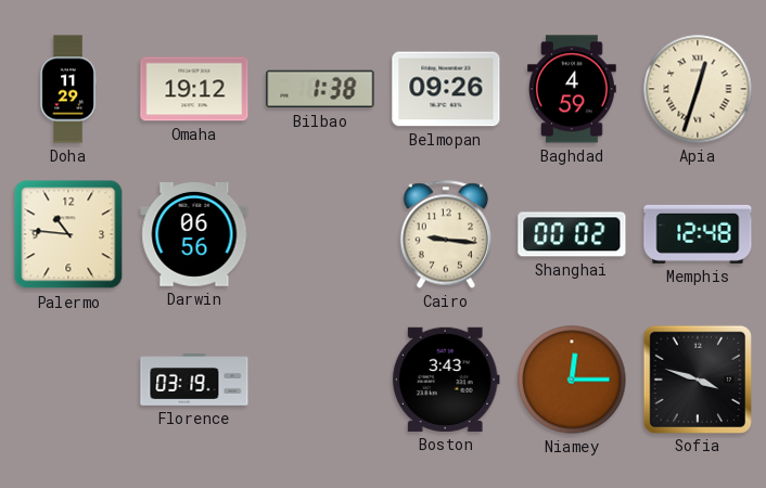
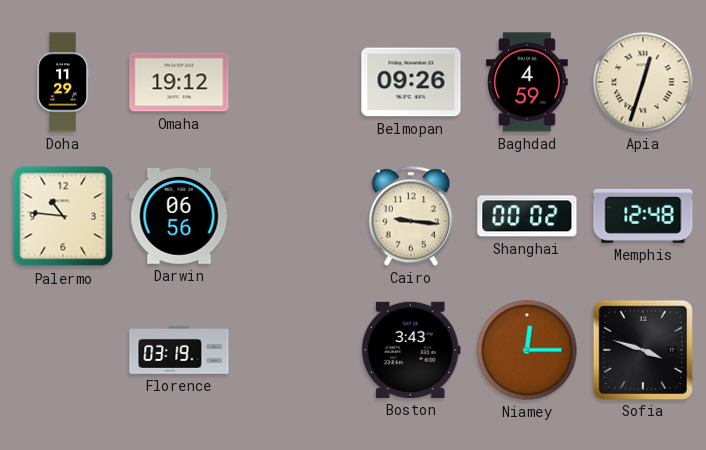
Bilbao: 1:38 -> none (320, 89)
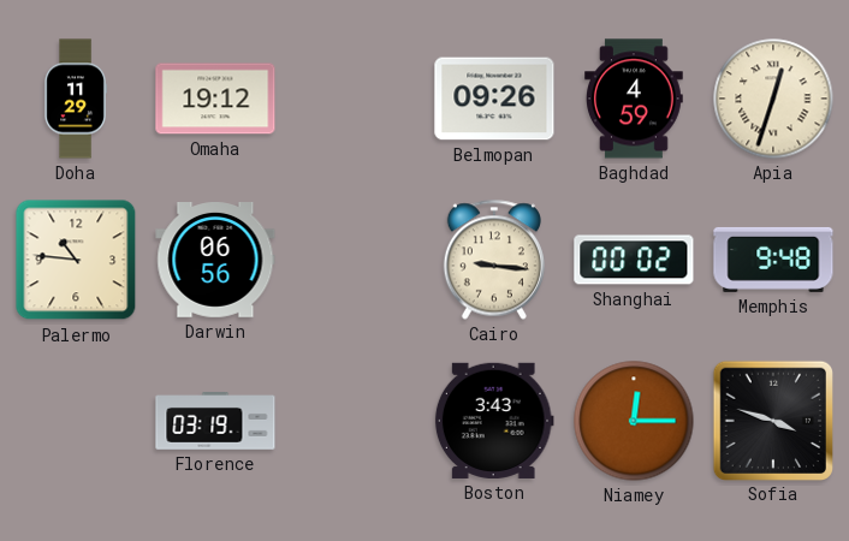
Memphis: 12:48 -> 9:48 (773, 260)
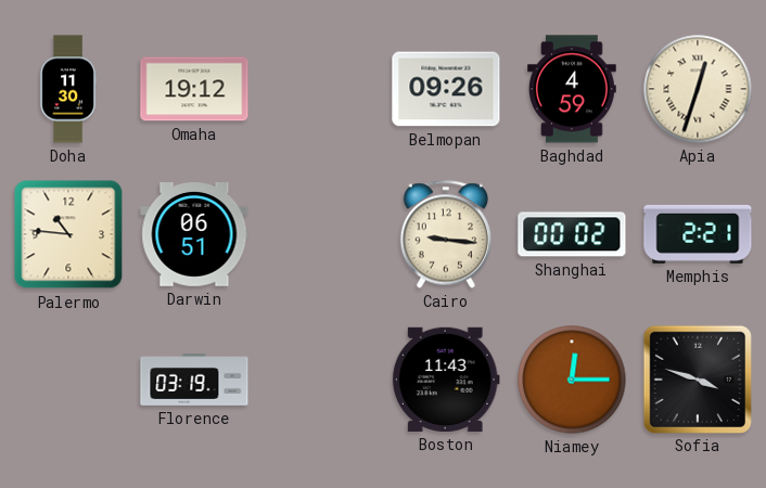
Doha: 11:29 -> 11:30 (68, 89)
Darwin: 06:56 -> 06:51 (194, 235)
Memphis: 9:48 -> 2:21 (698, 234)
Boston: 3:43 -> 11:43 (446, 380)
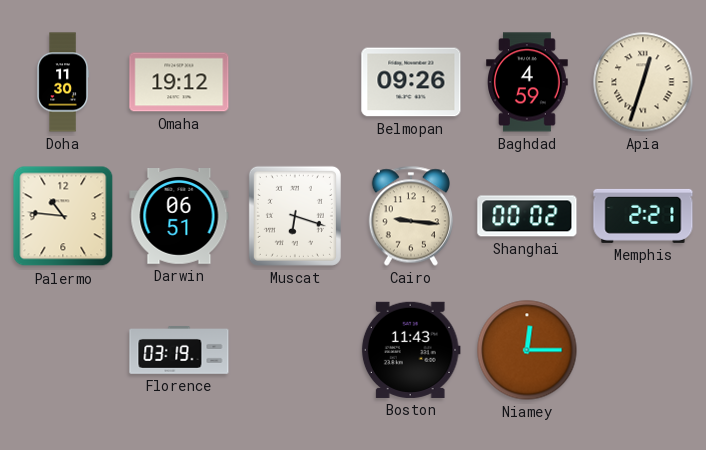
Muscat: none -> 6:18 (295, 216)
Sofia: 3:48 -> none (697, 378)
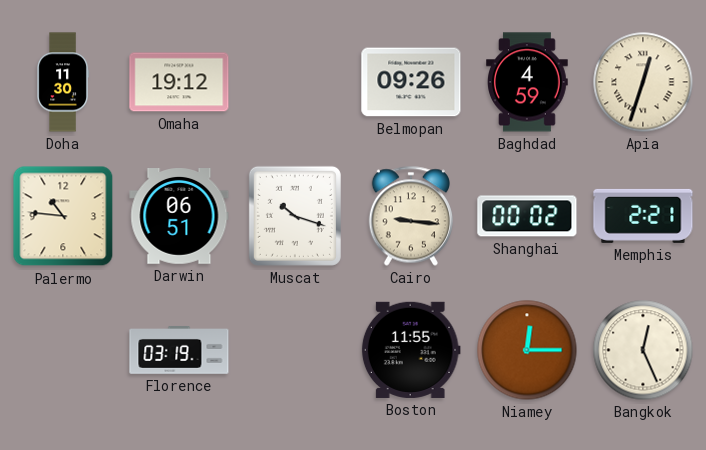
Muscat: 6:18 -> 10:18 (295, 216)
Boston: 11:43 -> 11:55 (411, 350)
Bangkok: none -> 12:26 (643, 350)
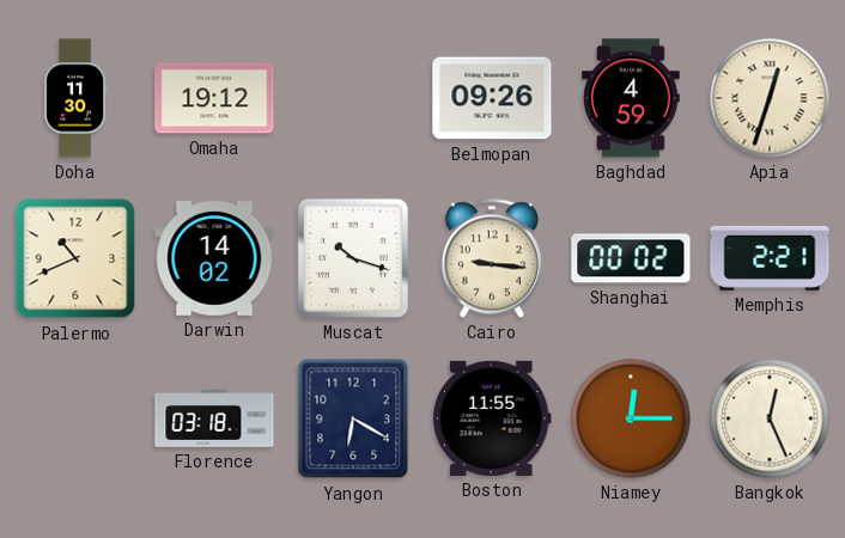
Palermo: 10:46 -> 10:41 (75, 258)
Darwin: 06:51 -> 14:02 (214, 259)
Florence: 03:19 -> 03:18 (214, 420)
Yangon: none -> 6:20 (353, 418)
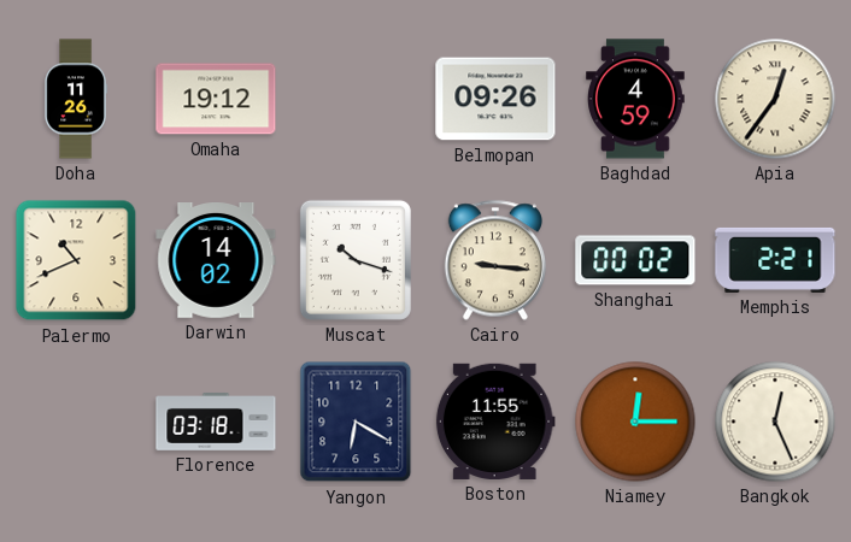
Doha: 11:30 -> 11:26 (76, 99)
Apia: 12:33 -> 12:36 (775, 99)
